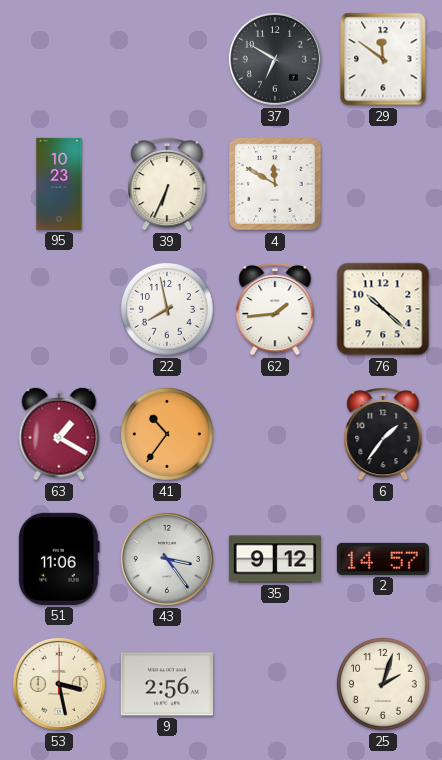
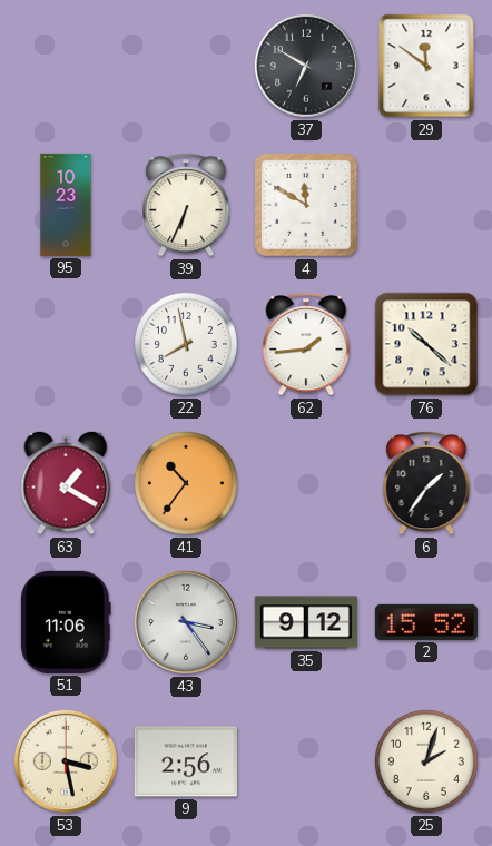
2: 14:57 -> 15:52 (426, 622)
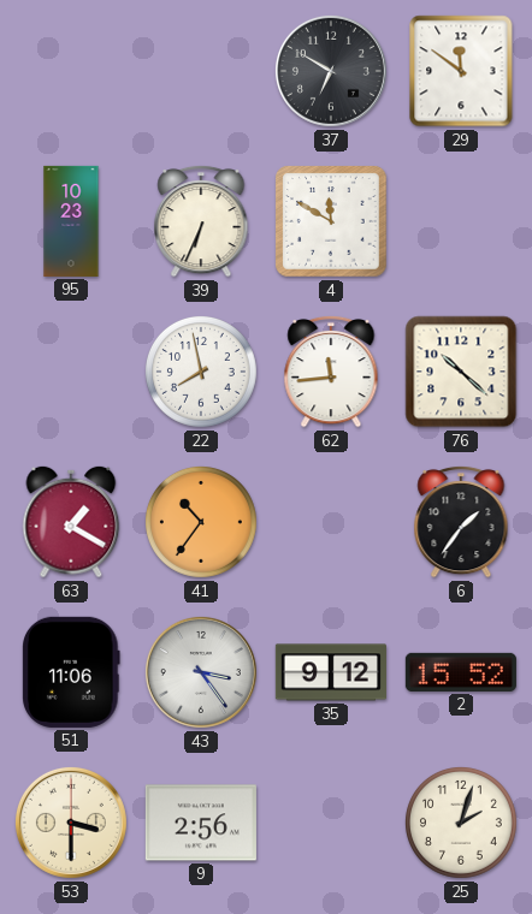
62: 1:44 -> 11:44 (331, 372)
53: 3:28 -> 3:30 (71, 823)
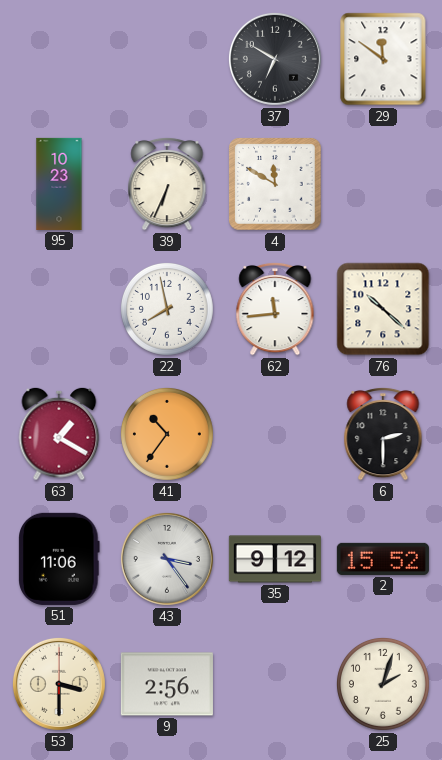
6: 1:36 -> 2:30 (383, 434)
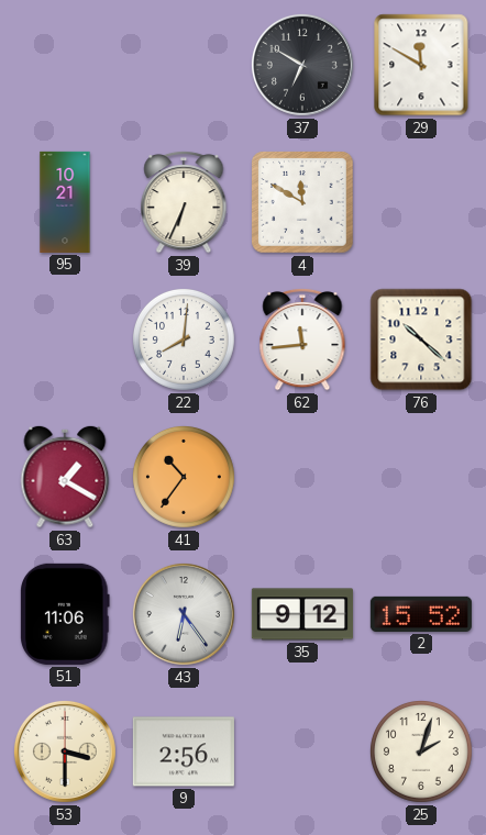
29: 11:51 -> 11:50 (421, 65)
95: 10:23 -> 10:21 (65, 202)
22: 7:58 -> 8:01 (184, 339)
6: 2:30 -> none (383, 434)
43: 3:24 -> 6:24 (184, 614)
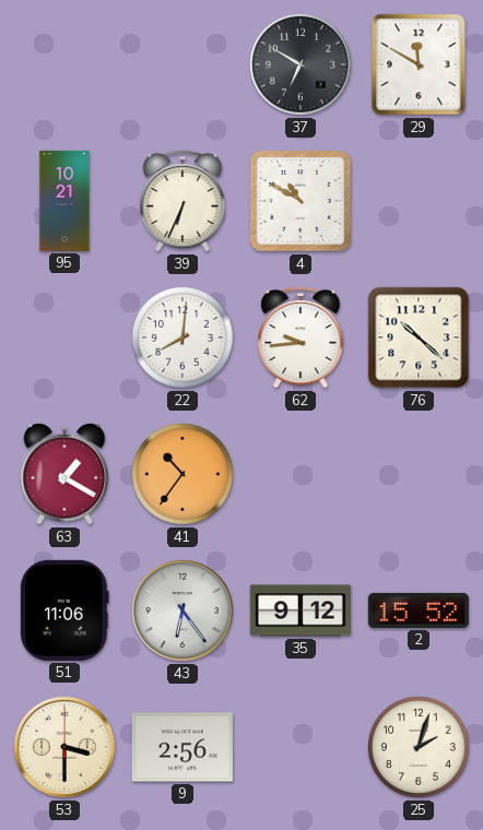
4: 11:50 -> 10:50 (301, 201)
62: 11:44 -> 9:44 (301, 337)
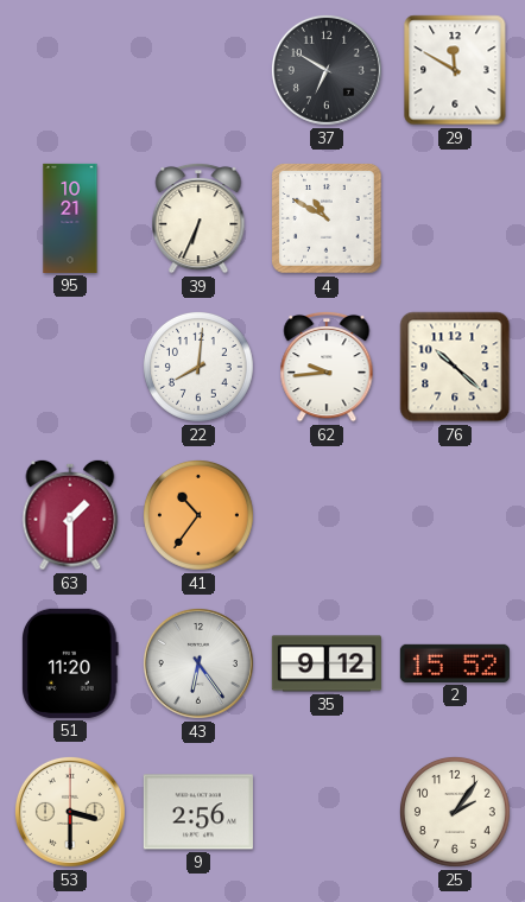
63: 1:20 -> 1:30 (70, 515)
51: 11:06 -> 11:20 (70, 663)
25: 2:03 -> 2:06 (455, 812)
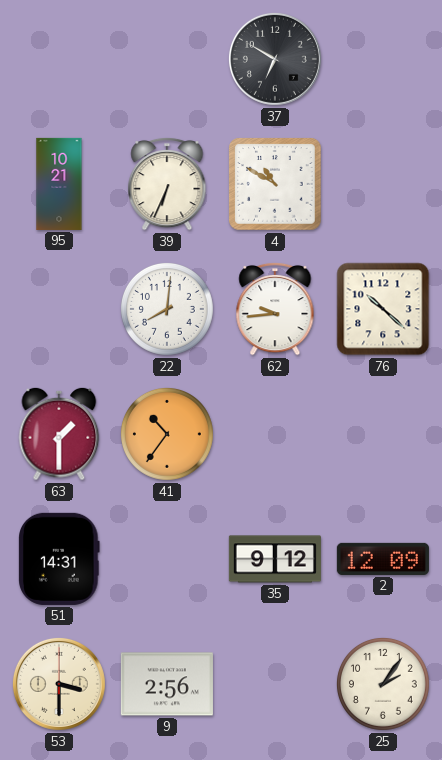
29: 11:50 -> none (455, 70)
51: 11:20 -> 14:31 (59, 559)
43: 6:24 -> none (198, 663)
2: 15:52 -> 12:09 (383, 559)
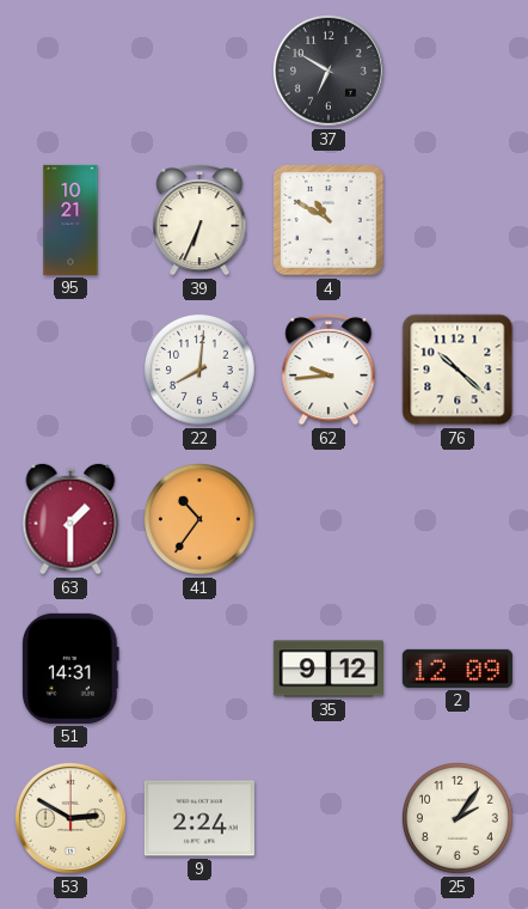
53: 3:30 -> 2:50 (70, 818)
9: 2:56 -> 2:24 (199, 818)
